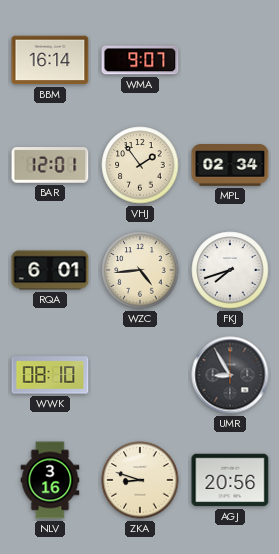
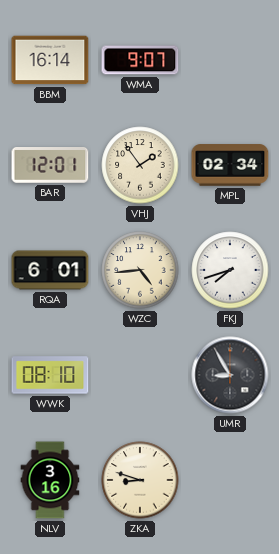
AGJ: 20:56 -> none (230, 480)
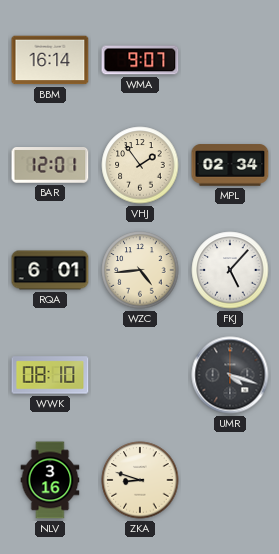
FKJ: 7:42 -> 5:07 (230, 270)
UMR: 8:55 -> 4:18 (230, 375)
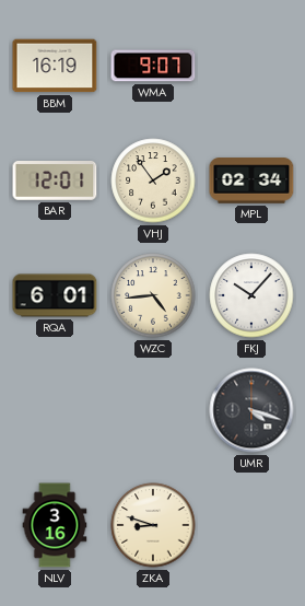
BBM: 16:14 -> 16:19 (55, 66)
FKJ: 5:07 -> 10:07 (251, 295)
WWK: 08:10 -> none (50, 375)
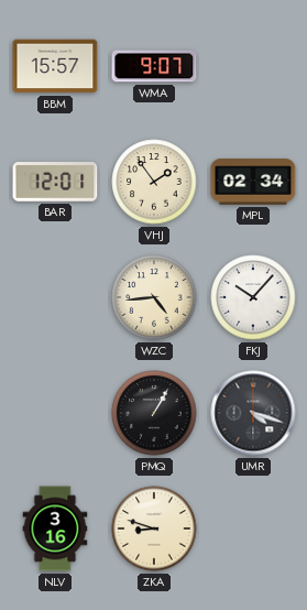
BBM: 16:19 -> 15:57 (55, 66)
RQA: 6:01 -> none (55, 295)
PMQ: none -> 1:05 (154, 413)
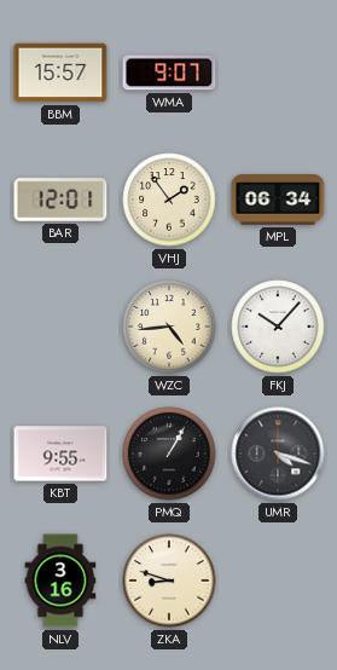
MPL: 02:34 -> 06:34 (278, 200)
KBT: none -> 9:55 (60, 454)
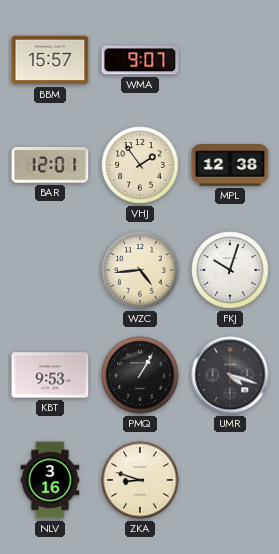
MPL: 06:34 -> 12:38 (230, 165)
FKJ: 10:07 -> 10:03 (230, 270)
KBT: 9:55 -> 9:53 (50, 375)
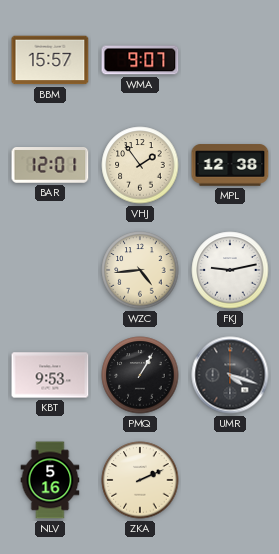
FKJ: 10:03 -> 9:13 (230, 270)
NLV: 3:16 -> 5:16 (50, 480)
ZKA: 8:48 -> 2:11 (140, 480)
